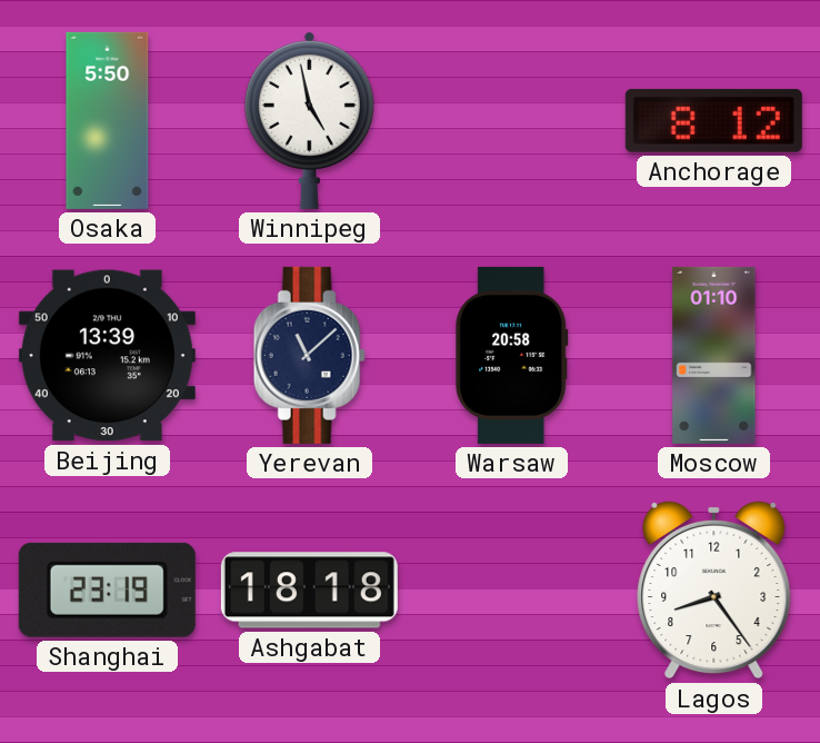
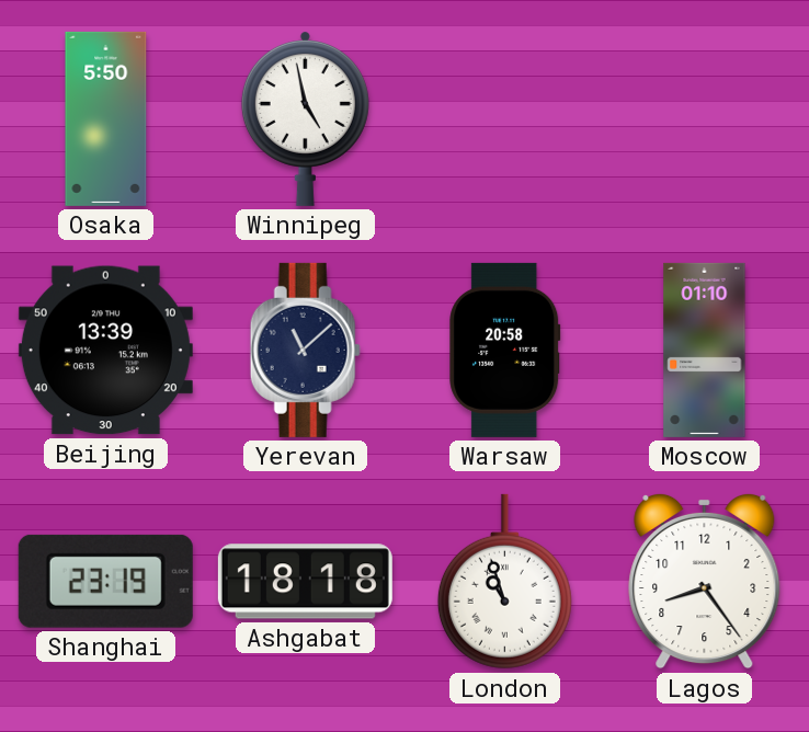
Anchorage: 8:12 -> none (713, 120)
London: none -> 10:57 (504, 582)
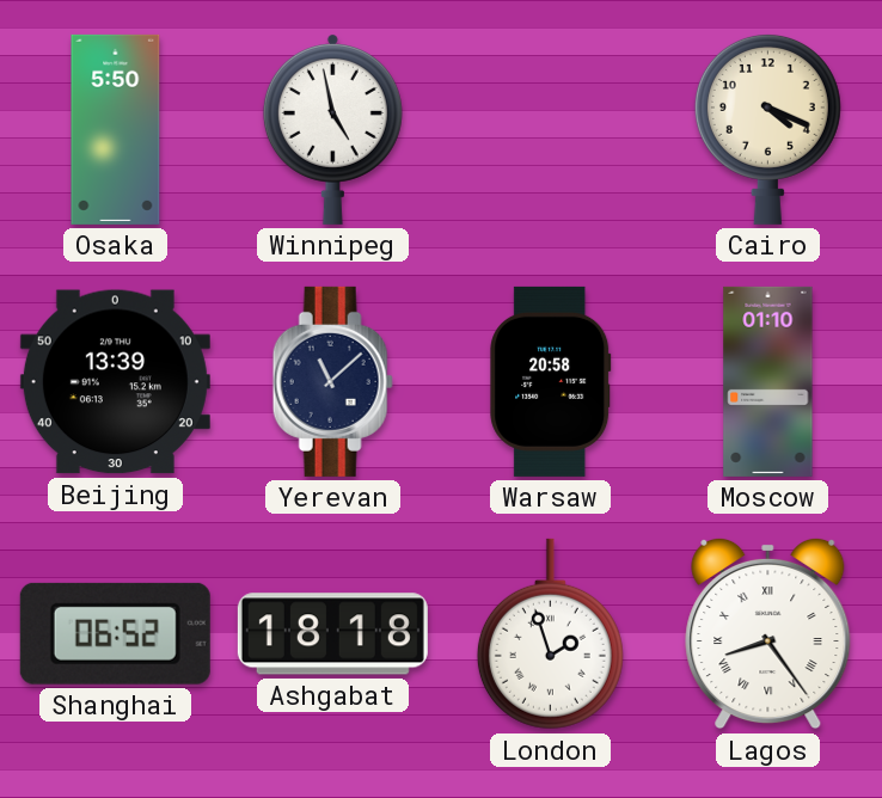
Cairo: none -> 4:19 (767, 129)
Shanghai: 23:19 -> 06:52 (115, 633)
London: 10:57 -> 1:57 (550, 634)
Lagos numerals: Arabic -> Roman (768, 633)
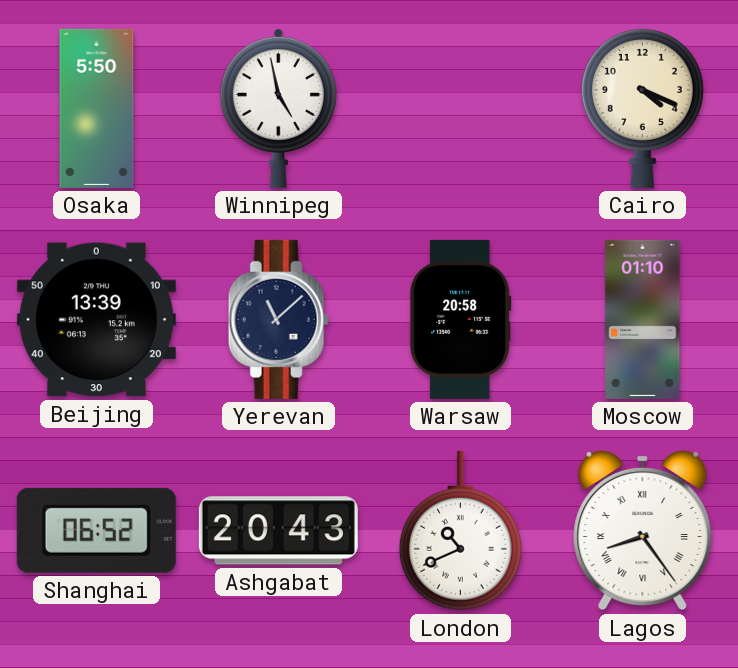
Ashgabat: 18:18 -> 20:43 (278, 531)
London: 1:57 -> 10:41 (460, 531)
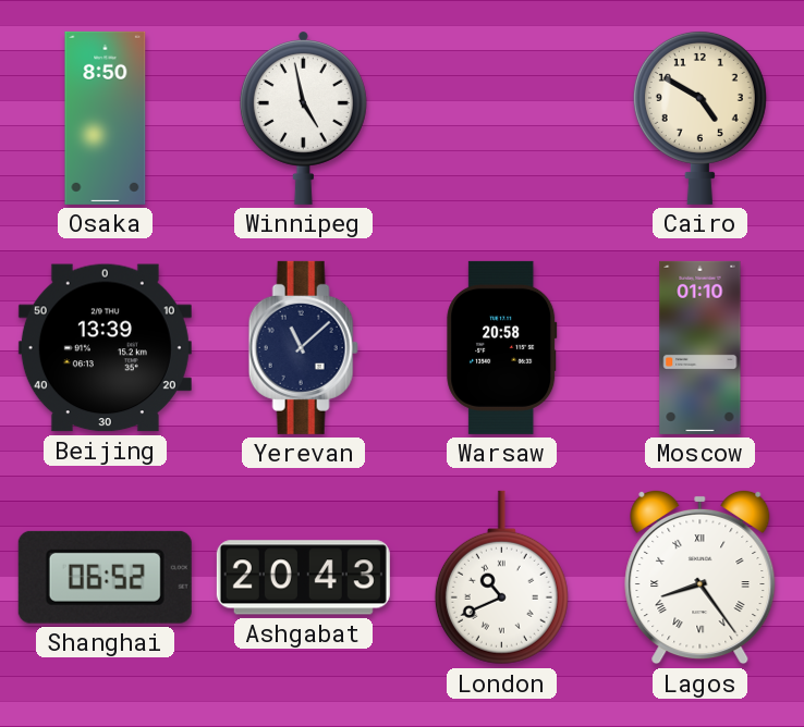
Osaka: 5:50 -> 8:50 (106, 118)
Cairo: 4:19 -> 4:50 (699, 118)
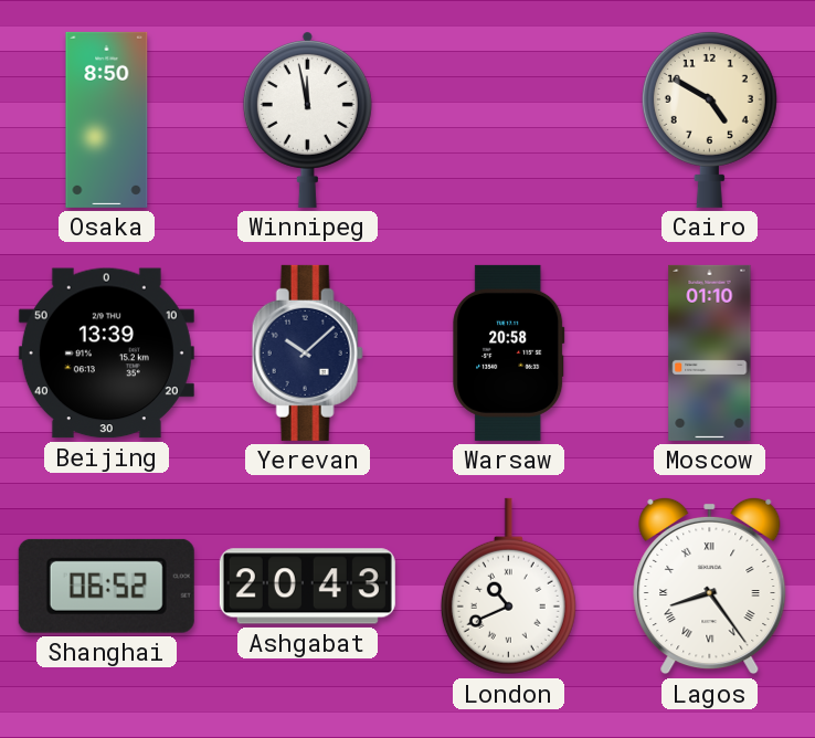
Winnipeg: 4:58 -> 11:58 (307, 119)
Yerevan: 11:08 -> 10:08 (307, 352)
